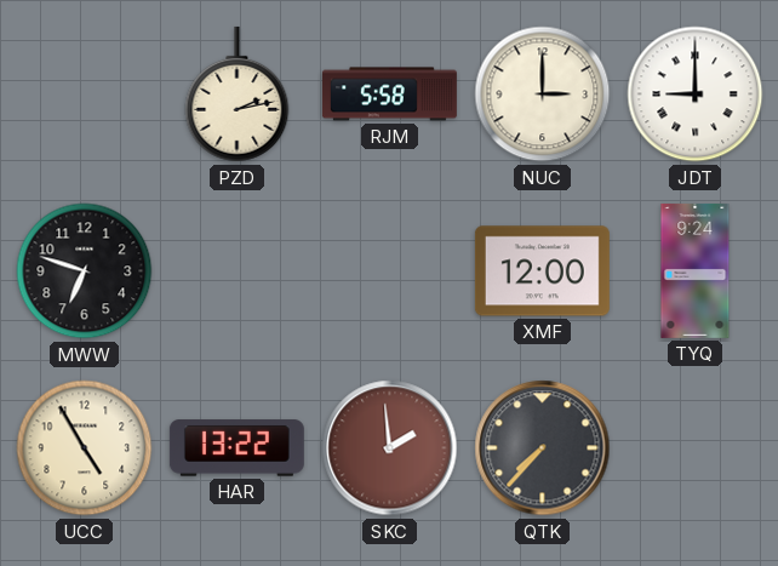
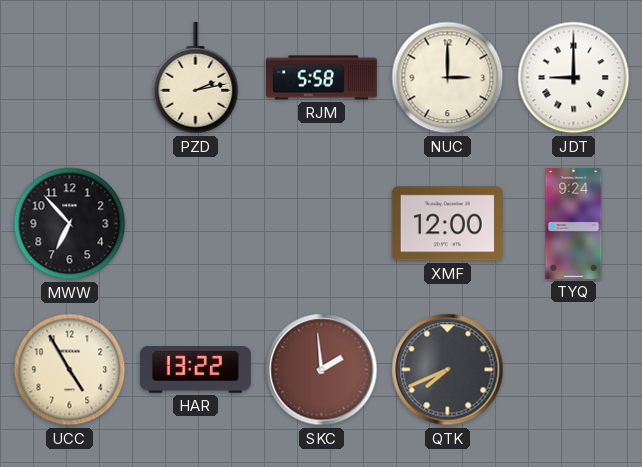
MWW: 6:48 -> 6:53 (70, 224)
QTK: 7:37 -> 7:41 (448, 370)
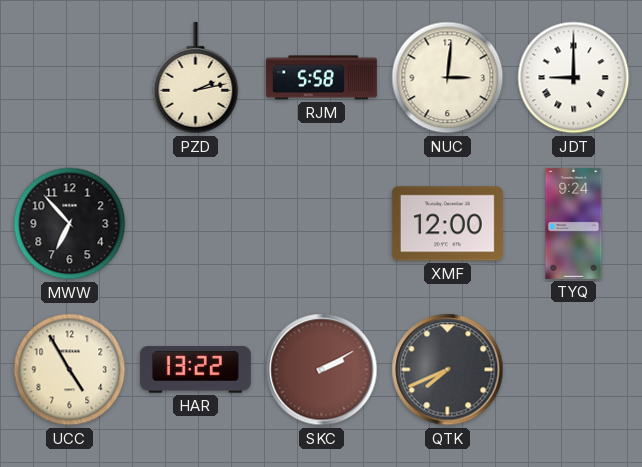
NUC: 3:00 -> 3:01 (448, 78)
SKC: 1:59 -> 2:10 (322, 370)
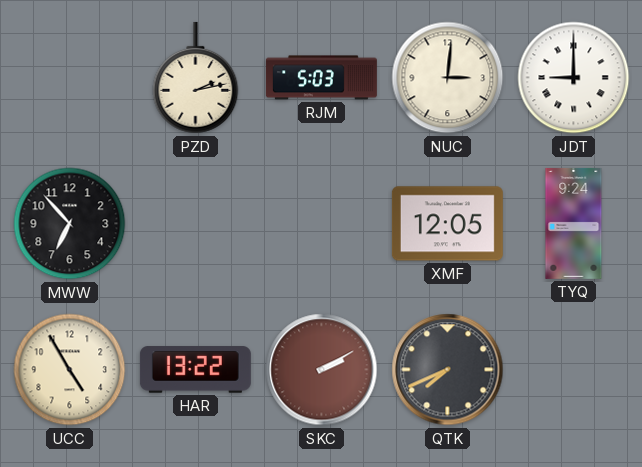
RJM: 5:58 -> 5:03 (321, 78)
XMF: 12:00 -> 12:05 (447, 224)
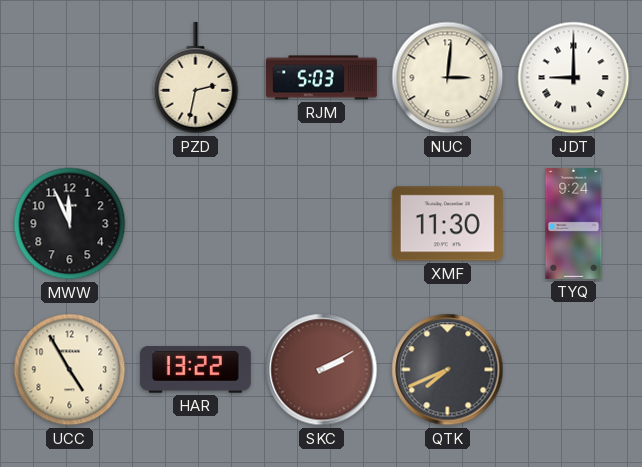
PZD: 2:13 -> 2:32 (196, 78)
MWW: 6:53 -> 11:56 (70, 224)
XMF: 12:05 -> 11:30 (447, 224)
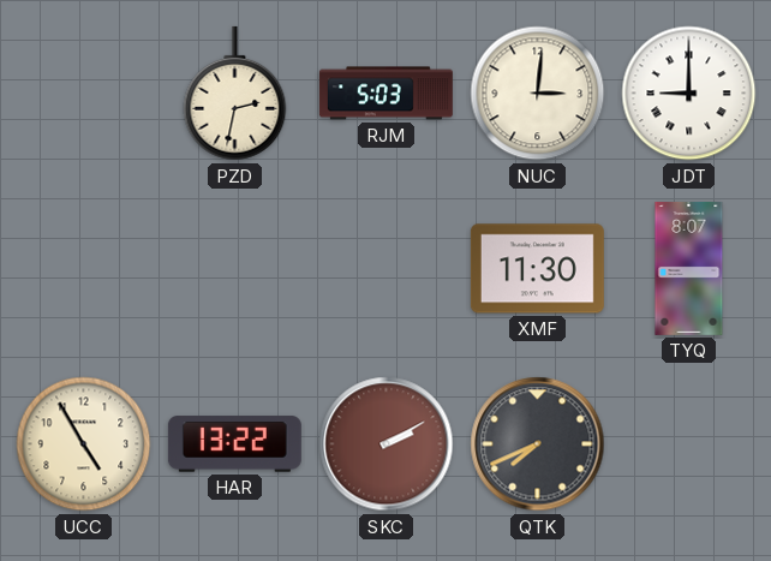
MWW: 11:56 -> none (70, 224)
TYQ: 9:24 -> 8:07 (689, 268)
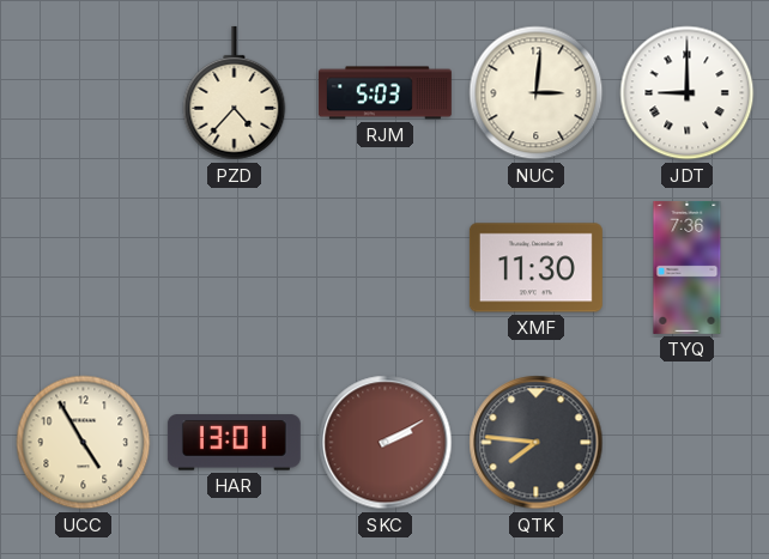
PZD: 2:32 -> 4:37 (235, 93)
TYQ: 8:07 -> 7:36 (688, 267)
HAR: 13:22 -> 13:01 (234, 443)
QTK: 7:41 -> 7:46 (537, 443)
